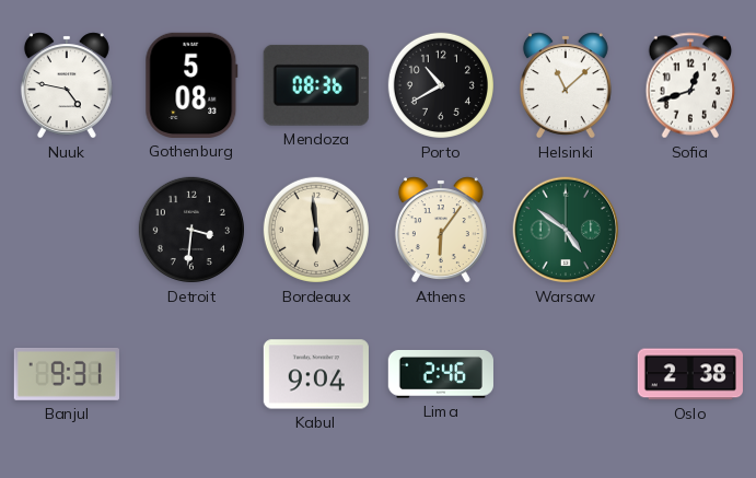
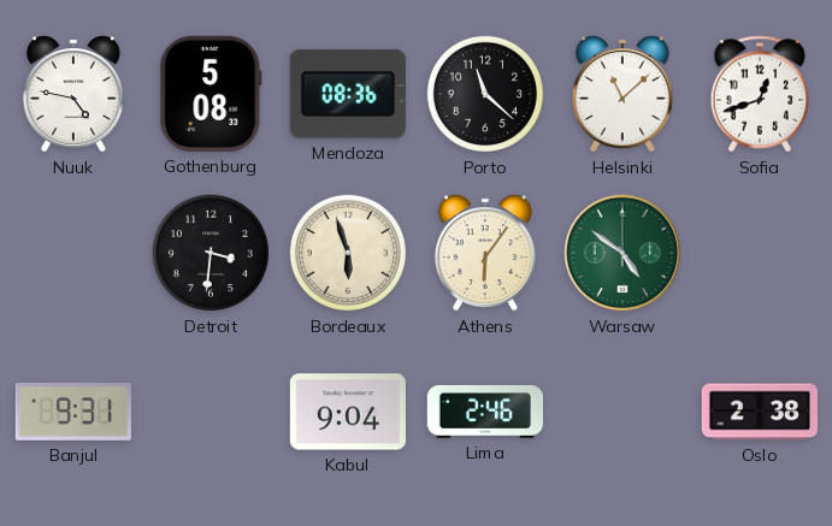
Porto: 10:40 -> 11:22 (485, 94)
Bordeaux: 5:59 -> 5:57 (348, 253)
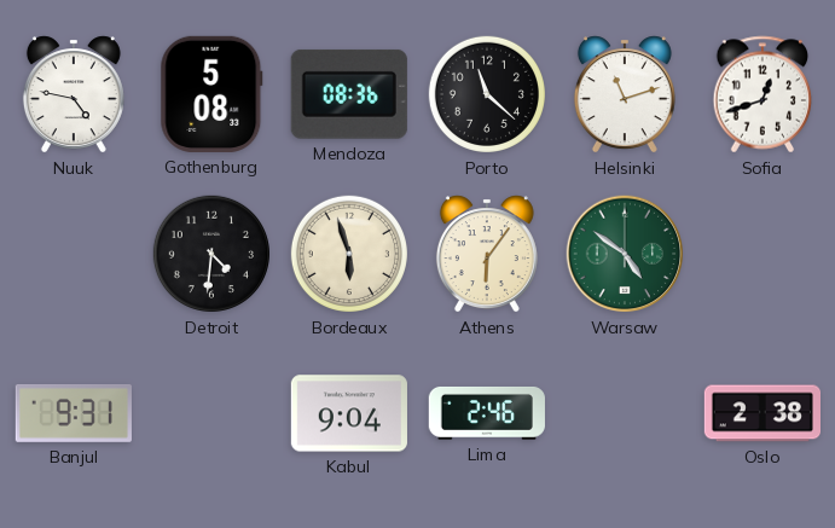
Helsinki: 11:08 -> 11:12 (625, 94)
Detroit: 3:31 -> 4:31 (211, 254)
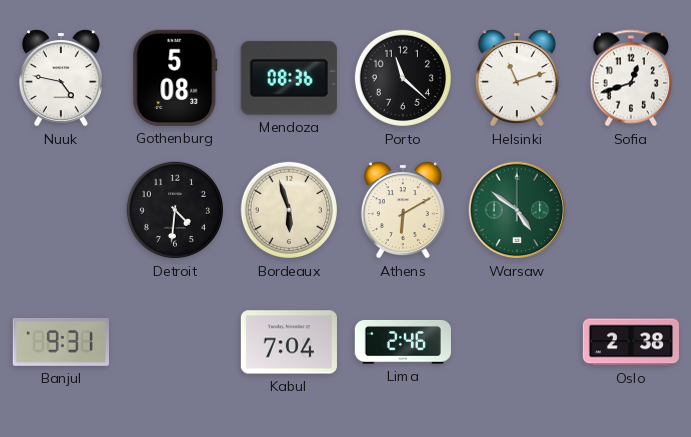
Athens: 6:06 -> 6:10 (403, 210)
Kabul: 9:04 -> 7:04 (289, 342)
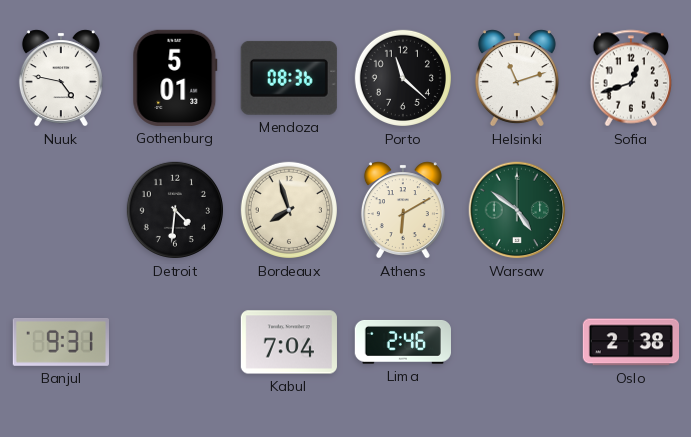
Gothenburg: 5:08 -> 5:01 (175, 78)
Bordeaux: 5:57 -> 7:57 (289, 210)
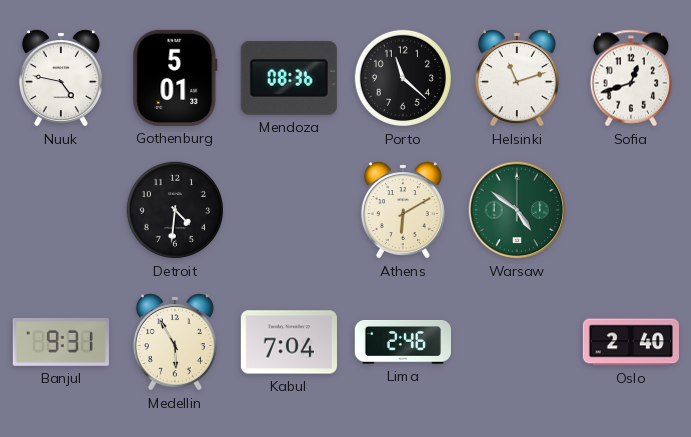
Bordeaux: 7:57 -> none (289, 210)
Medellin: none -> 5:55 (175, 342)
Oslo: 2:38 -> 2:40 (630, 342)
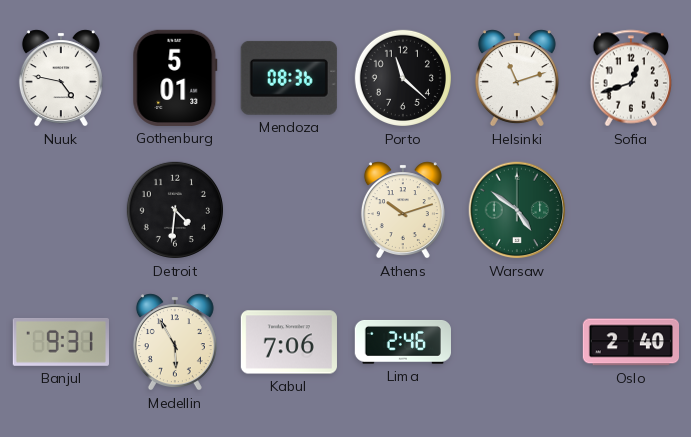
Athens: 6:10 -> 10:12 (403, 210)
Kabul: 7:04 -> 7:06 (289, 342)
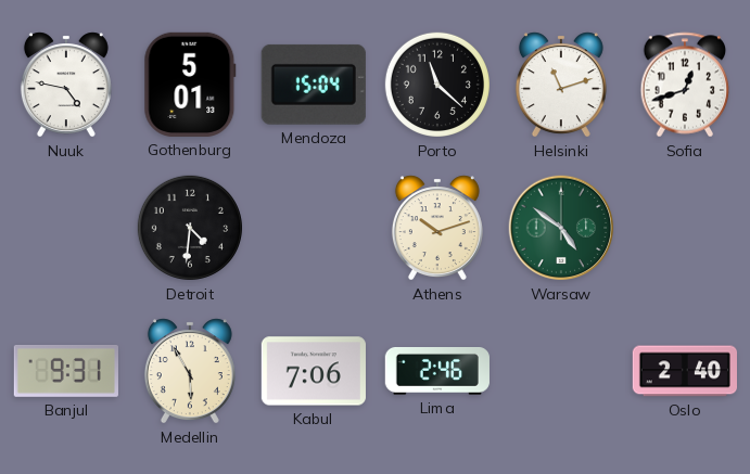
Mendoza: 08:36 -> 15:04 (314, 85)
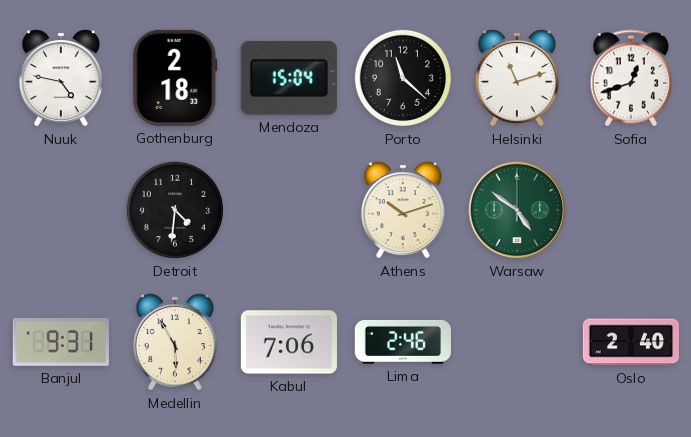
Gothenburg: 5:01 -> 2:18 (175, 78)
